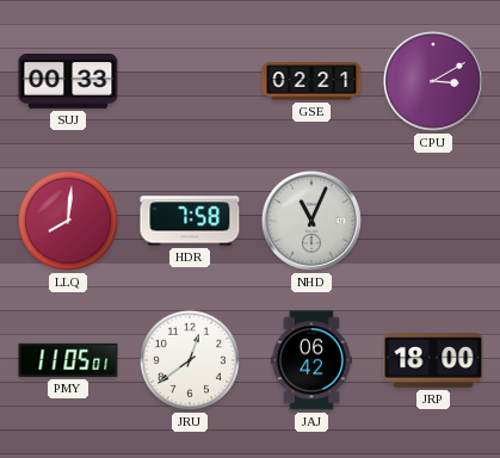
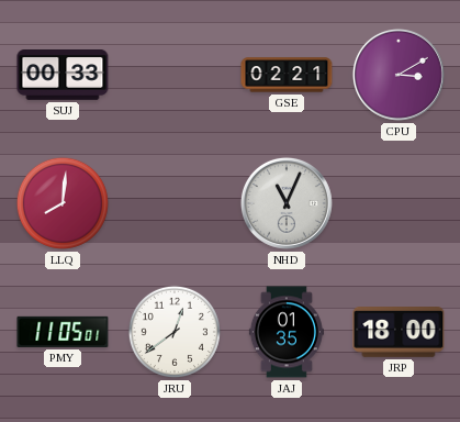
HDR: 7:58 -> none (190, 221)
JAJ: 06:42 -> 01:35 (287, 332)
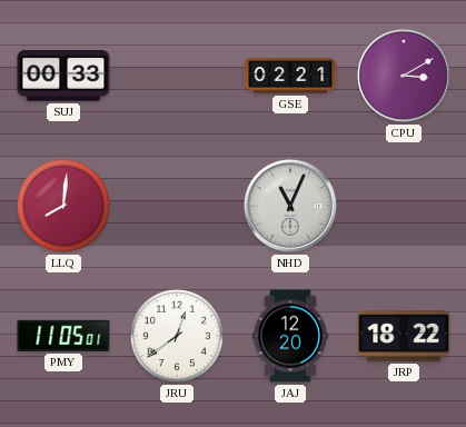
JAJ: 01:35 -> 12:20 (290, 336)
JRP: 18:00 -> 18:22 (404, 337)
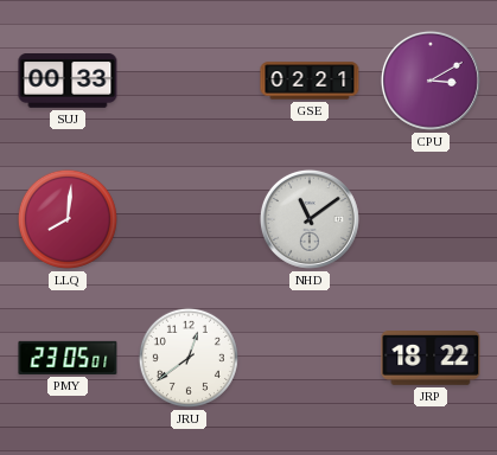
NHD: 11:04 -> 11:09 (310, 219)
PMY: 11:05 -> 23:05 (68, 358)
JAJ: 12:20 -> none (290, 336)
